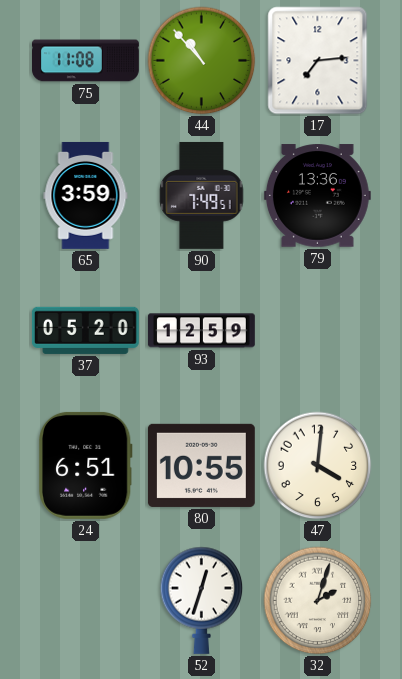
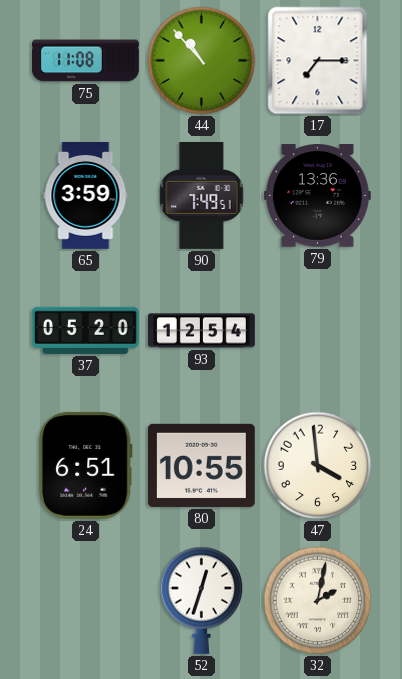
17: 7:14 -> 7:15 (318, 61)
93: 12:59 -> 12:54 (201, 331)
47: 4:01 -> 3:59 (318, 466)
32: 2:03 -> 2:02 (318, 601)
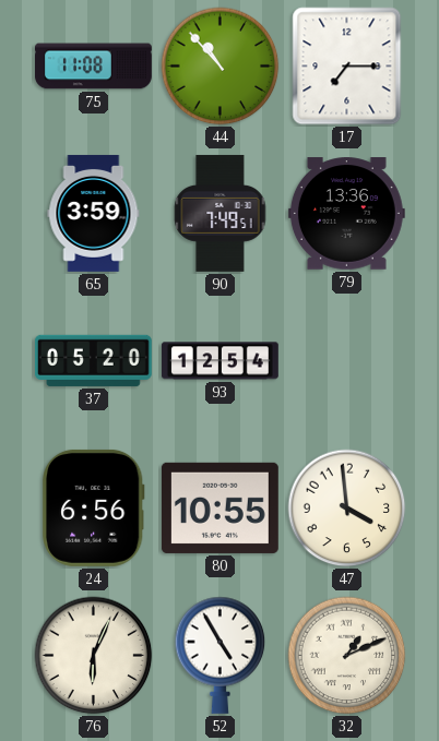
24: 6:51 -> 6:56 (93, 507)
76: none -> 6:04 (94, 656)
52: 12:33 -> 4:55 (221, 655)
32: 2:02 -> 1:11 (347, 656)
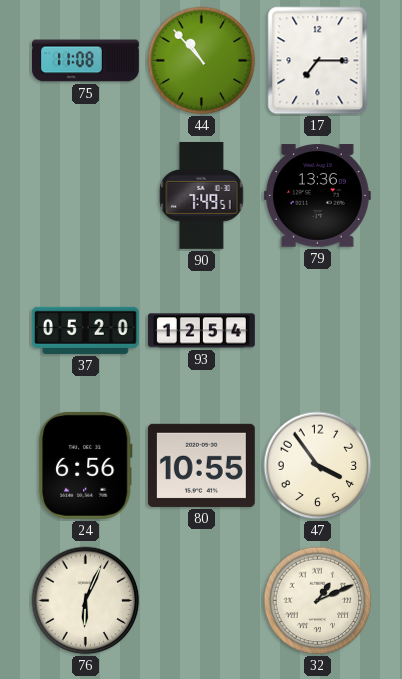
65: 3:59 -> none (94, 213)
47: 3:59 -> 3:54 (318, 466)
52: 4:55 -> none (221, 655)
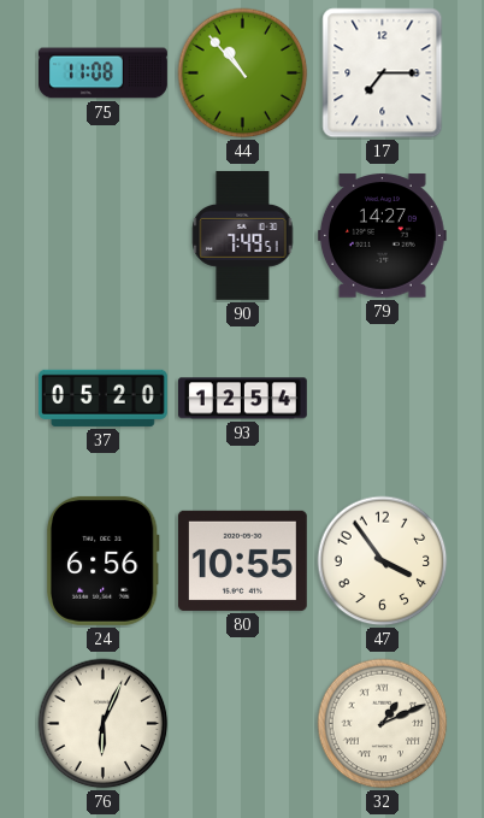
79: 13:36 -> 14:27 (382, 236)
